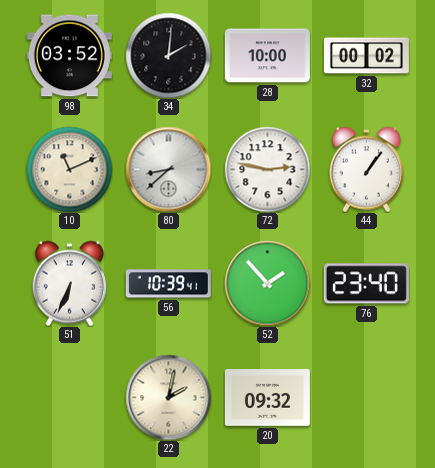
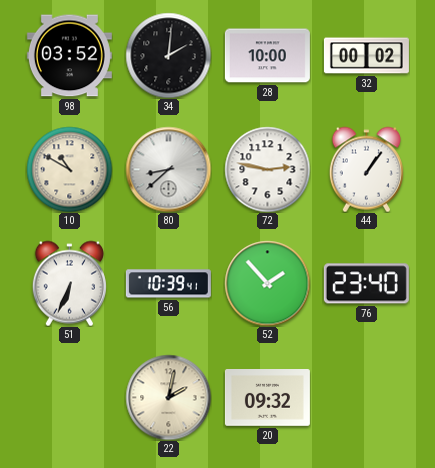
10: 11:11 -> 10:50 (69, 169)
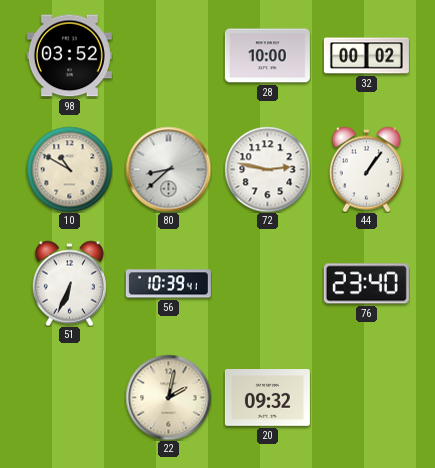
34: 2:01 -> none (168, 55)
52: 1:53 -> none (267, 283)
